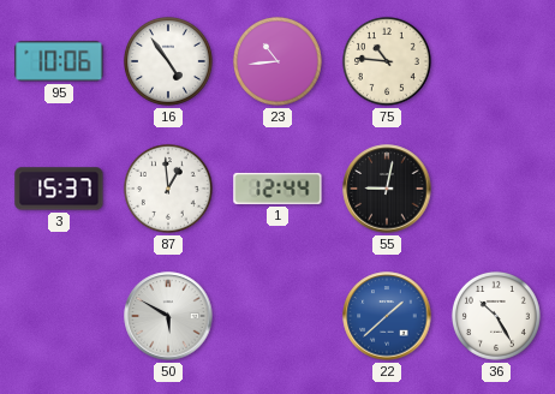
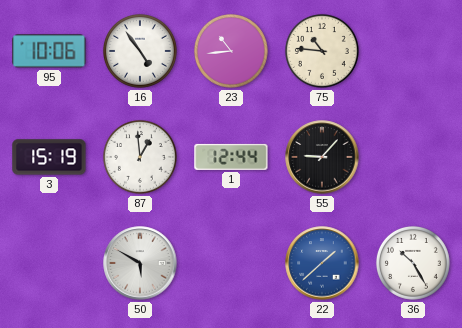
3: 15:37 -> 15:19 (49, 157)
55: 9:02 -> 9:07 (322, 157)
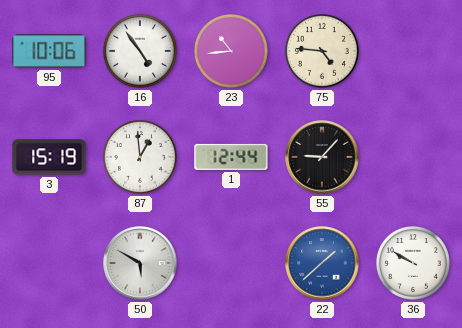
75: 10:46 -> 4:46 (322, 51)
36: 10:25 -> 9:50 (413, 263)
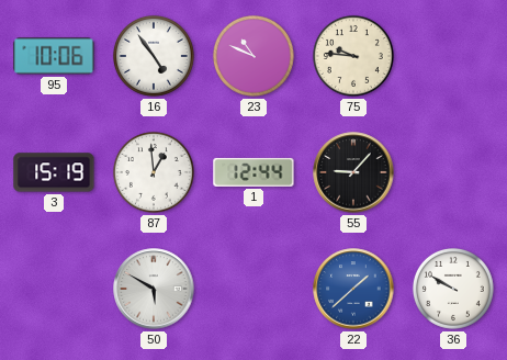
23: 10:44 -> 10:49 (253, 56)
75: 4:46 -> 9:46 (353, 56)
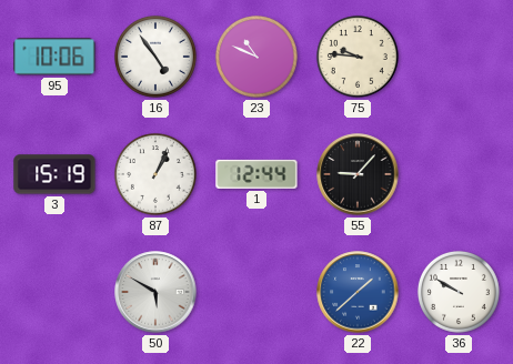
87: 12:59 -> 1:04 (155, 174)
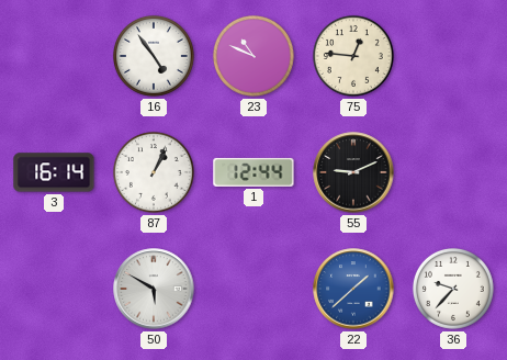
95: 10:06 -> none (54, 57)
75: 9:46 -> 12:46 (353, 56)
3: 15:19 -> 16:14 (54, 172)
55: 9:07 -> 9:11 (353, 172)
36: 9:50 -> 9:37 (453, 289)
